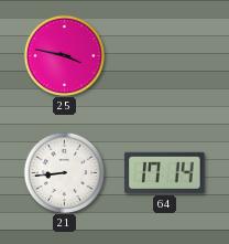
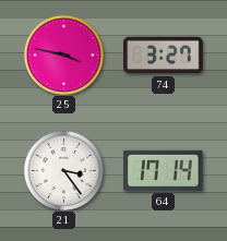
74: none -> 3:27 (164, 56)
21: 8:44 -> 3:24 (63, 170)
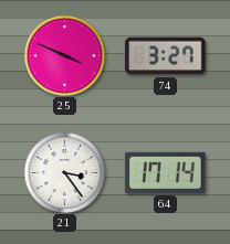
25: 3:47 -> 3:49 (64, 55)
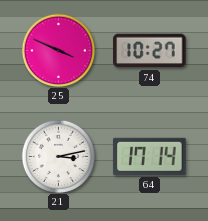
74: 3:27 -> 10:27 (150, 51)
21: 3:24 -> 3:13 (58, 156)
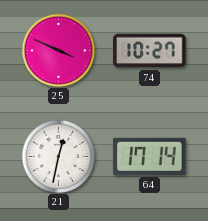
21: 3:13 -> 12:32 (58, 156)
